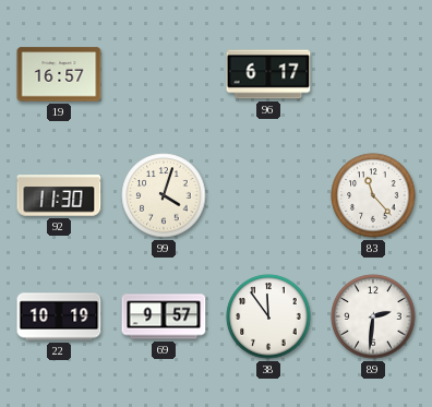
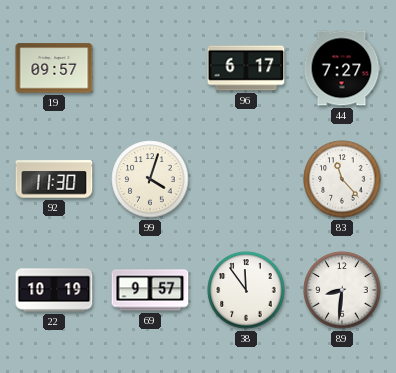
19: 16:57 -> 09:57 (54, 68)
44: none -> 7:27 (342, 68)
89: 2:31 -> 8:31 (342, 290)
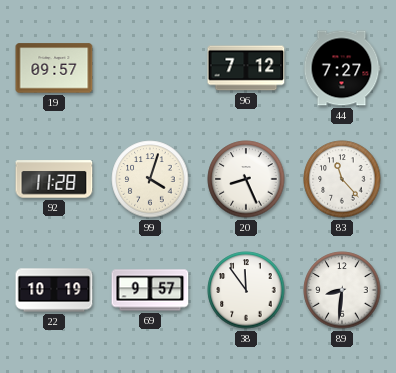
96: 6:17 -> 7:12 (246, 68)
92: 11:30 -> 11:28 (54, 179)
20: none -> 8:26 (246, 179)
